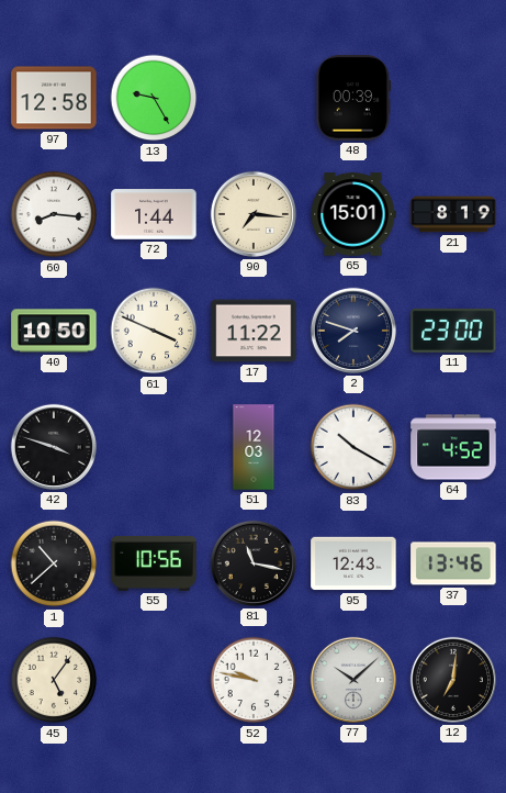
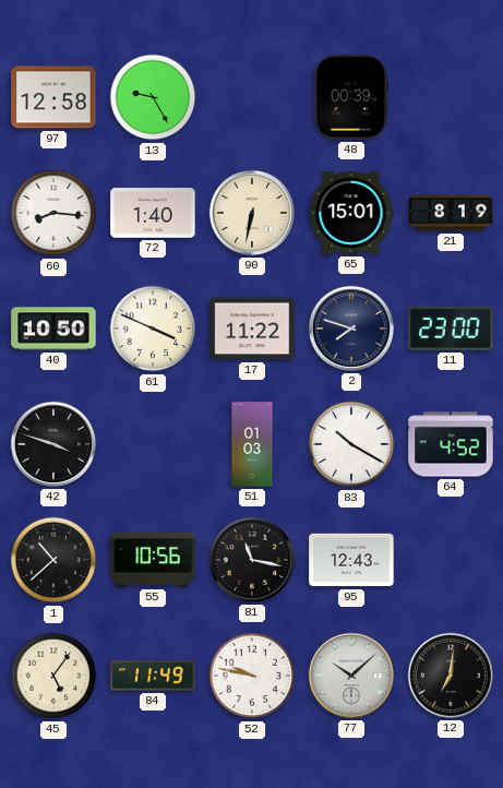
72: 1:44 -> 1:40 (153, 213)
90: 7:16 -> 6:32 (252, 213)
51: 12:03 -> 01:03 (252, 444)
37: 13:46 -> none (453, 563)
84: none -> 11:49 (153, 676)
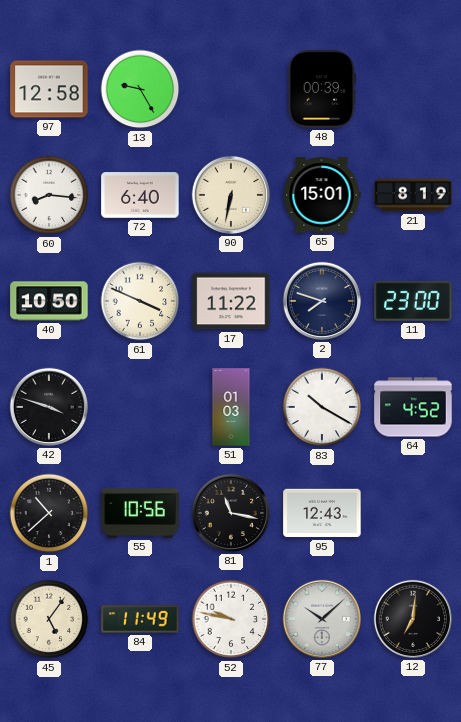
72: 1:40 -> 6:40 (140, 195)
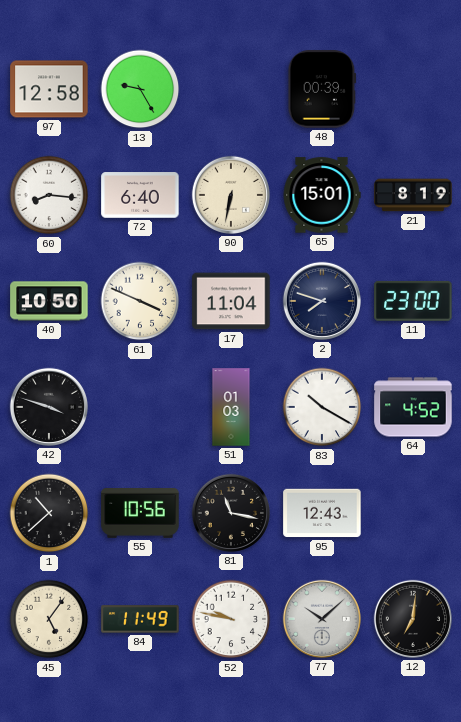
17: 11:22 -> 11:04 (231, 301)
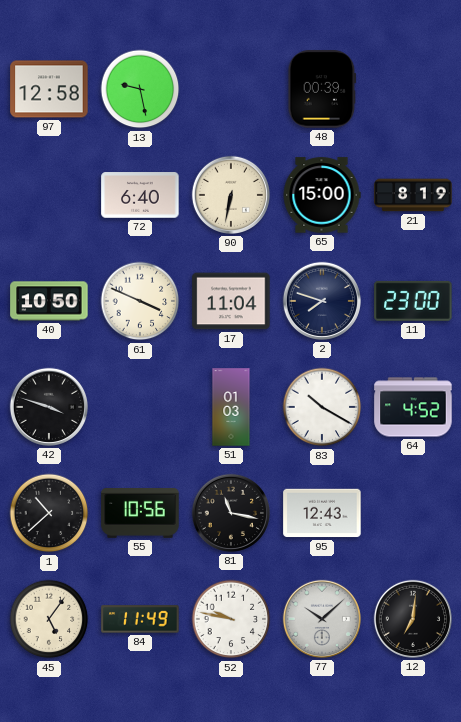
13: 9:25 -> 9:28 (140, 89)
60: 8:16 -> none (49, 195)
65: 15:01 -> 15:00 (322, 195)
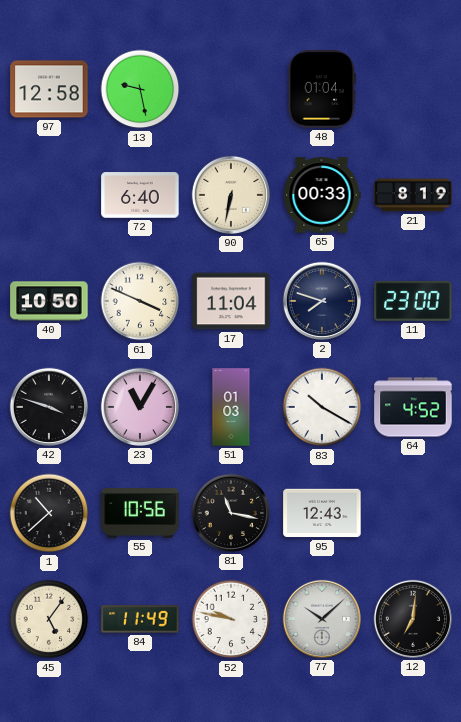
48: 00:39 -> 01:04 (322, 89)
65: 15:00 -> 00:33 (322, 195)
23: none -> 11:05 (140, 407)
